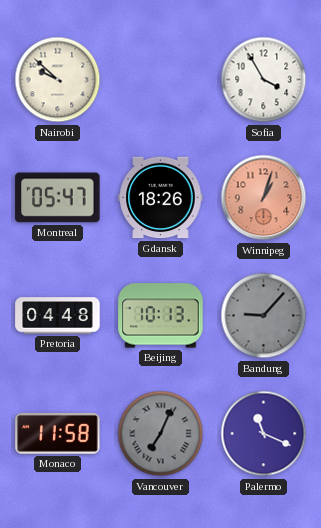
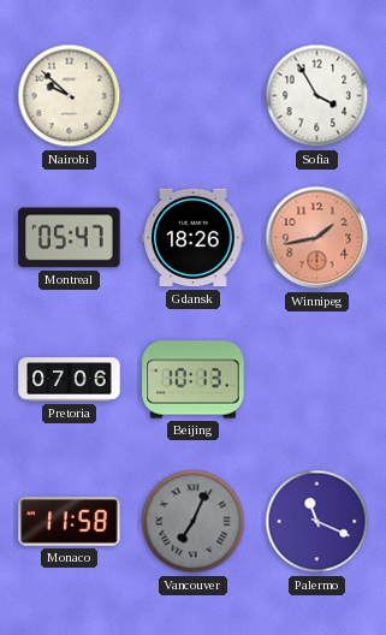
Winnipeg: 1:03 -> 1:43 (317, 238)
Pretoria: 04:48 -> 07:06 (70, 380)
Bandung: 9:07 -> none (264, 316)
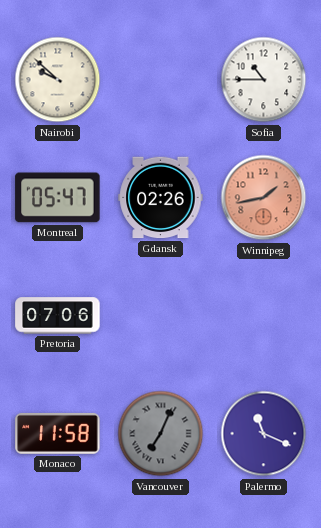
Sofia: 3:55 -> 10:45 (264, 80)
Gdansk: 18:26 -> 02:26 (161, 198)
Beijing: 10:13 -> none (194, 380)
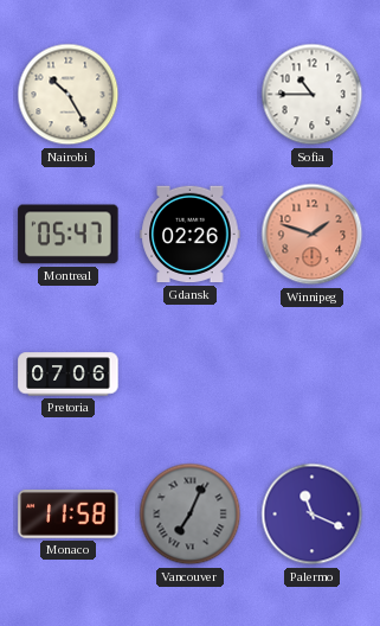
Nairobi: 9:52 -> 10:25 (69, 95)
Winnipeg: 1:43 -> 1:48 (313, 235)
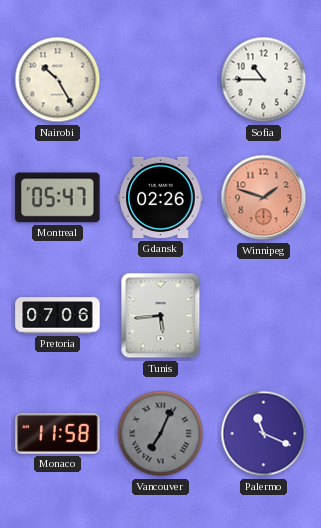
Tunis: none -> 5:44 (161, 316)
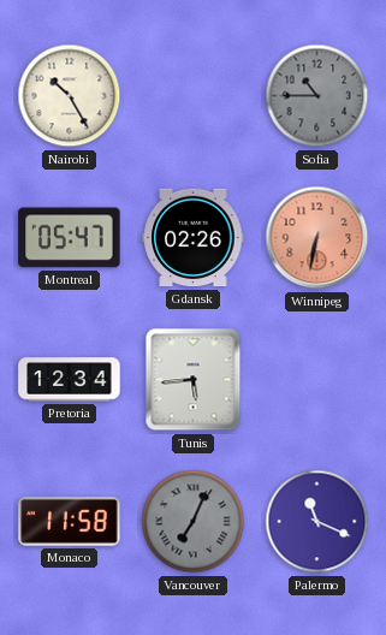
Sofia dial: white -> grey (317, 96)
Winnipeg: 1:48 -> 6:32 (317, 238)
Pretoria: 07:06 -> 12:34 (70, 380)
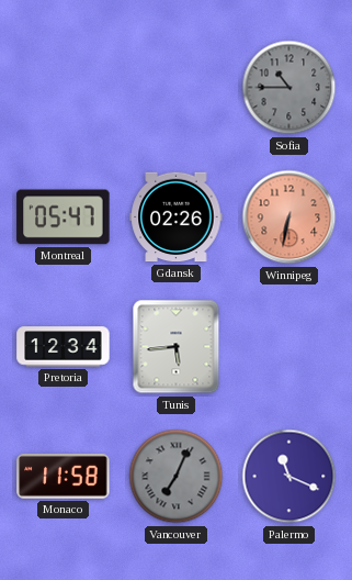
Nairobi: 10:25 -> none (70, 96)
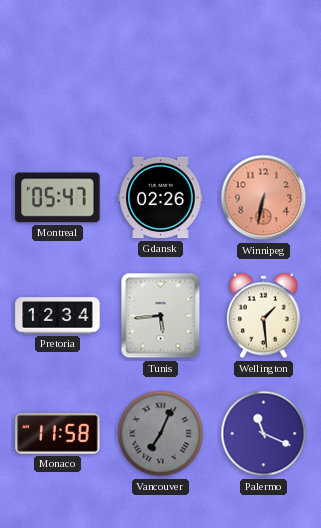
Sofia: 10:45 -> none (289, 88)
Wellington: none -> 1:29 (264, 316)
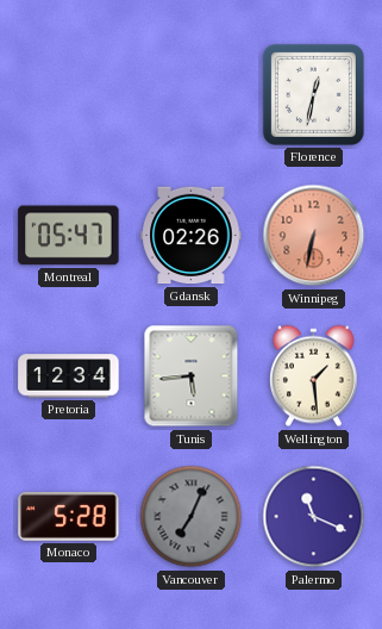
Florence: none -> 12:32 (313, 94)
Monaco: 11:58 -> 5:28 (69, 516)
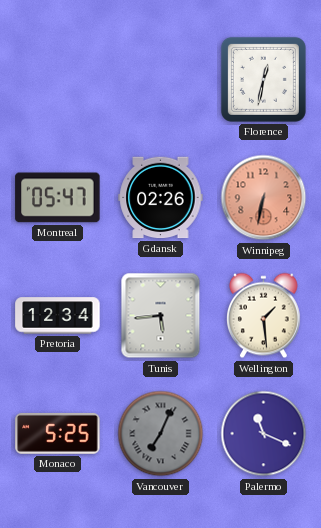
Monaco: 5:28 -> 5:25 (58, 433)
